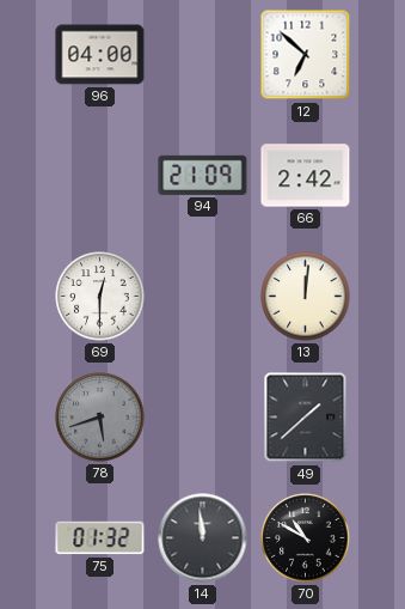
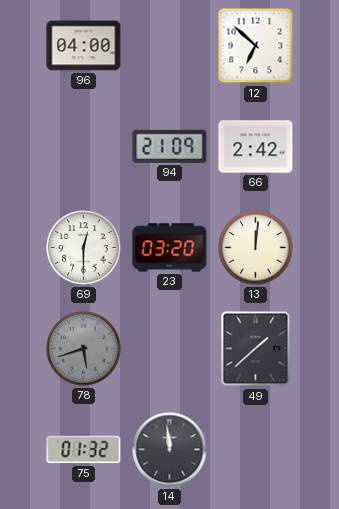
23: none -> 03:20 (170, 248)
70: 10:50 -> none (306, 538)
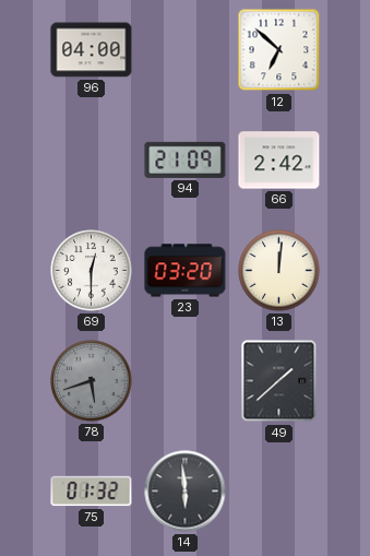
14: 11:59 -> 5:59 (186, 492)
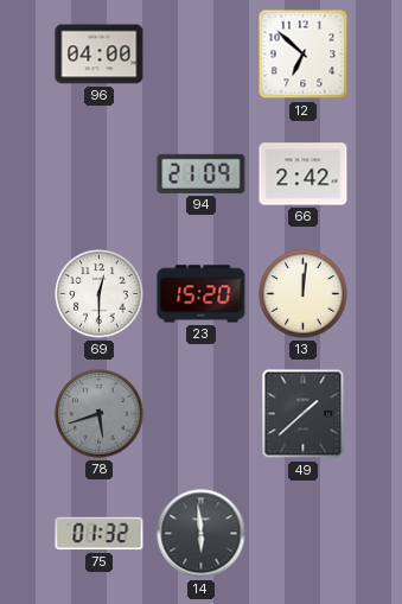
23: 03:20 -> 15:20 (202, 294)
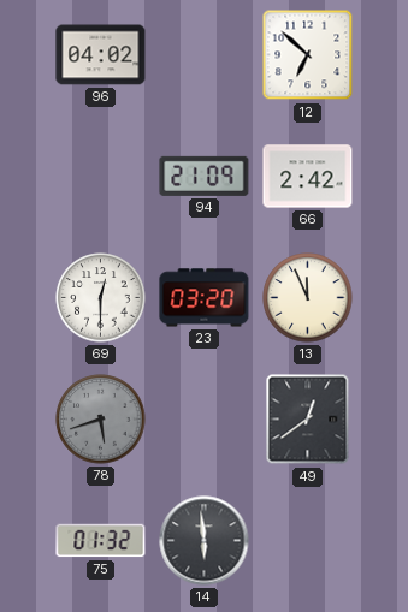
96: 04:00 -> 04:02 (101, 55)
23: 15:20 -> 03:20 (205, 298)
13: 12:01 -> 11:56 (308, 298)
49: 1:38 -> 12:39 (308, 420)
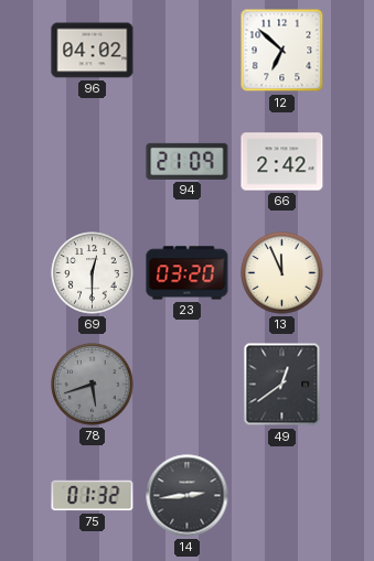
14: 5:59 -> 2:44 (188, 496)
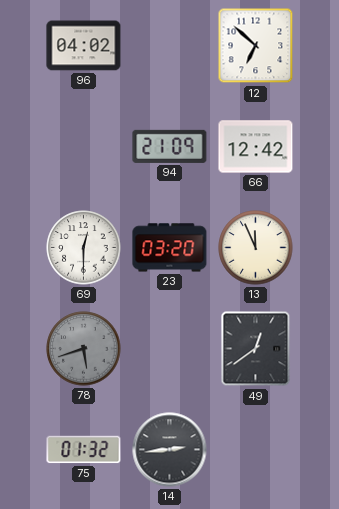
66: 2:42 -> 12:42 (256, 147)
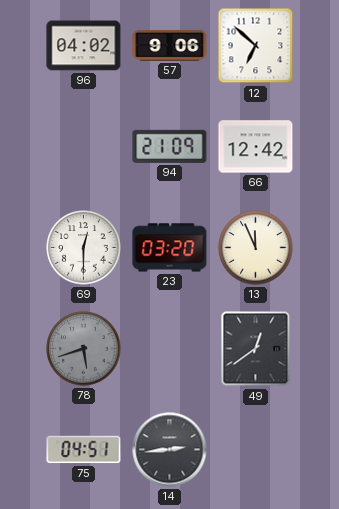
57: none -> 9:06 (170, 45)
75: 01:32 -> 04:51 (84, 450)
